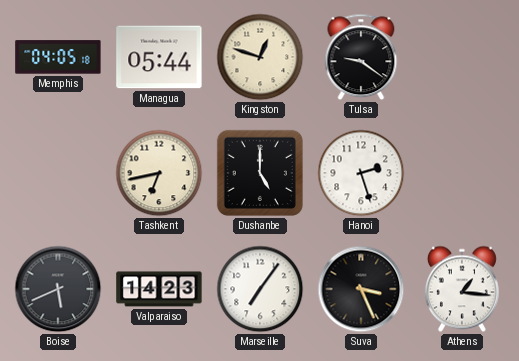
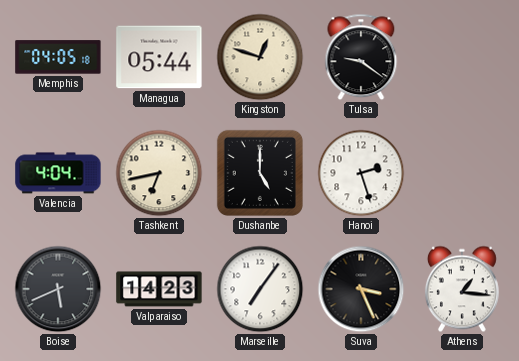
Valencia: none -> 4:04 (58, 173)
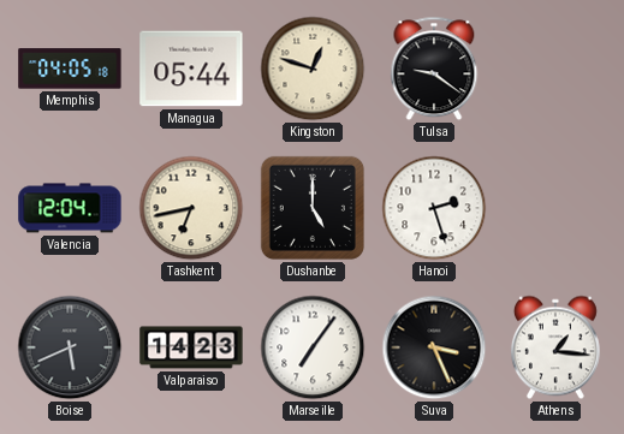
Valencia: 4:04 -> 12:04 (70, 208)
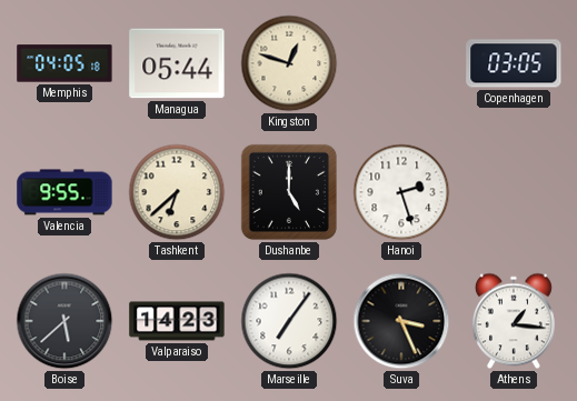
Tulsa: 9:21 -> none (434, 69)
Copenhagen: none -> 03:05 (514, 63)
Valencia: 12:04 -> 9:55 (64, 192)
Tashkent: 6:43 -> 6:38 (177, 192)
Boise: 5:41 -> 5:38 (64, 321)
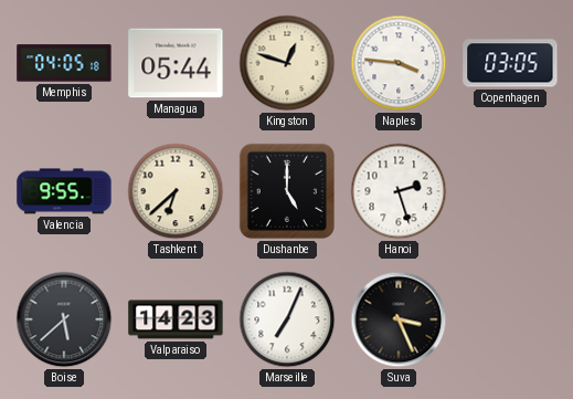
Naples: none -> 3:46 (399, 63)
Marseille: 7:06 -> 7:04 (287, 319)
Athens: 1:16 -> none (514, 321)
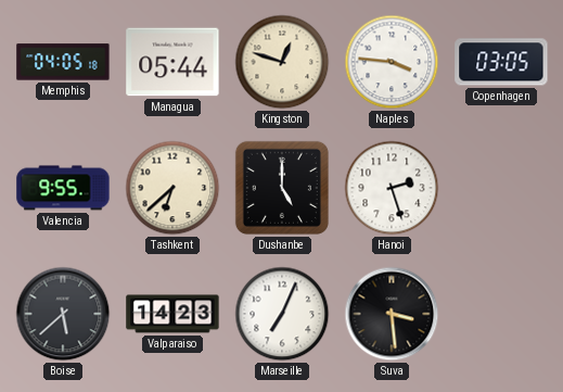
Suva: 3:26 -> 3:29 (392, 314)
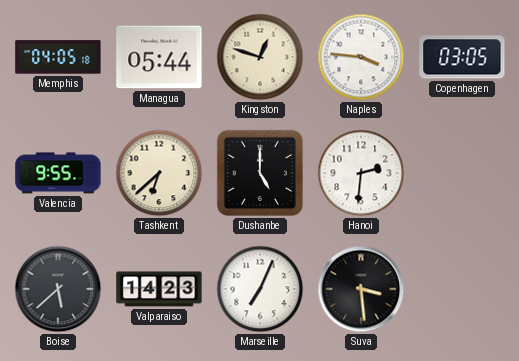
Hanoi: 2:27 -> 2:31 (361, 173)
